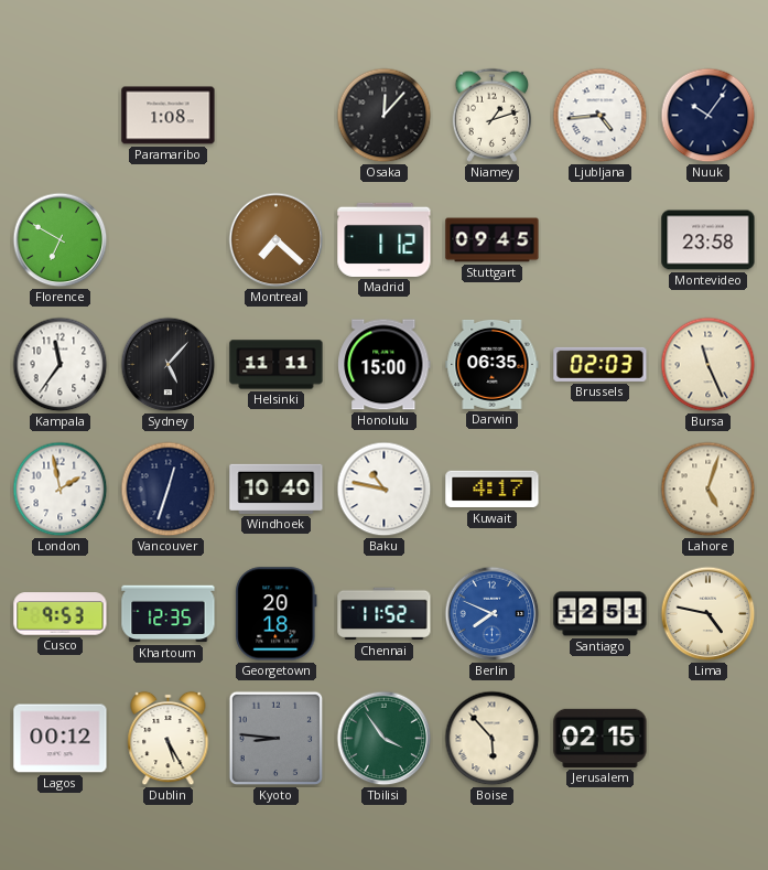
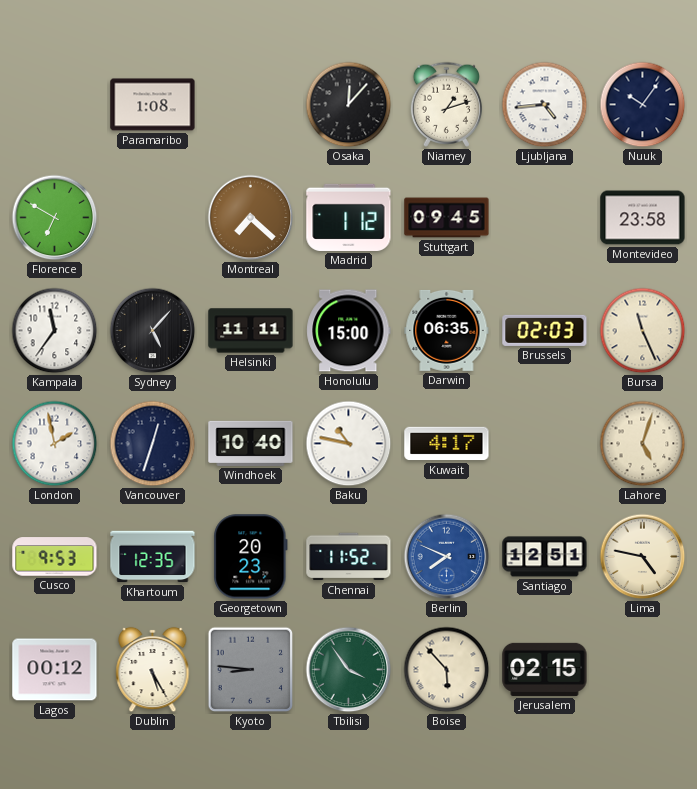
Georgetown: 20:18 -> 20:23 (251, 557)
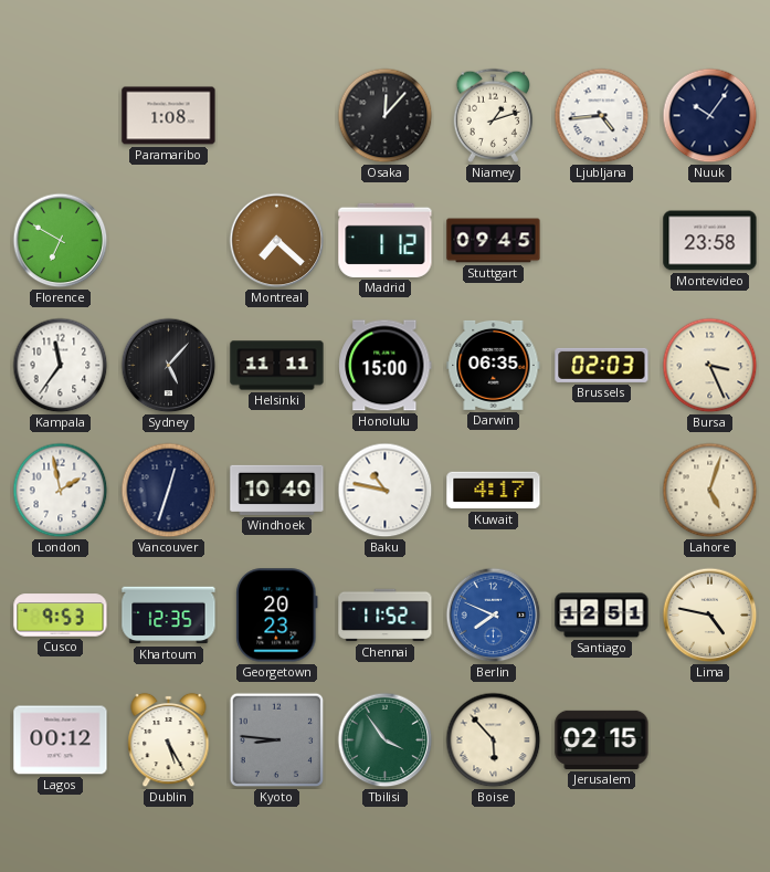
Bursa: 11:26 -> 3:26 (710, 366)
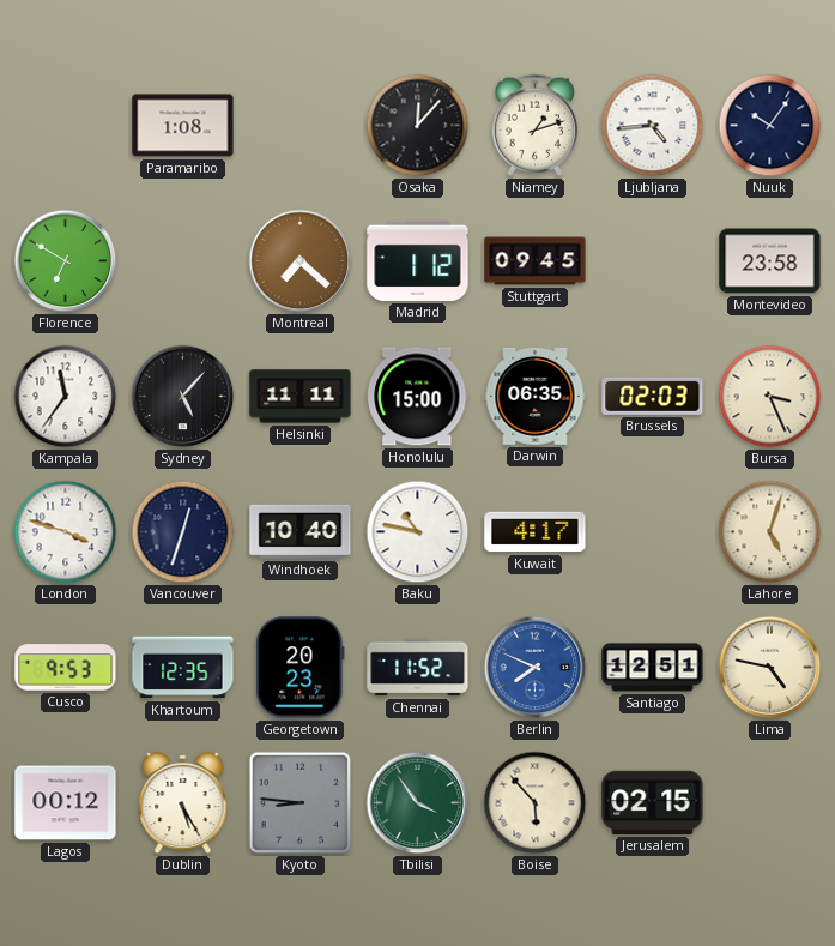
London: 1:58 -> 3:48 (66, 532)
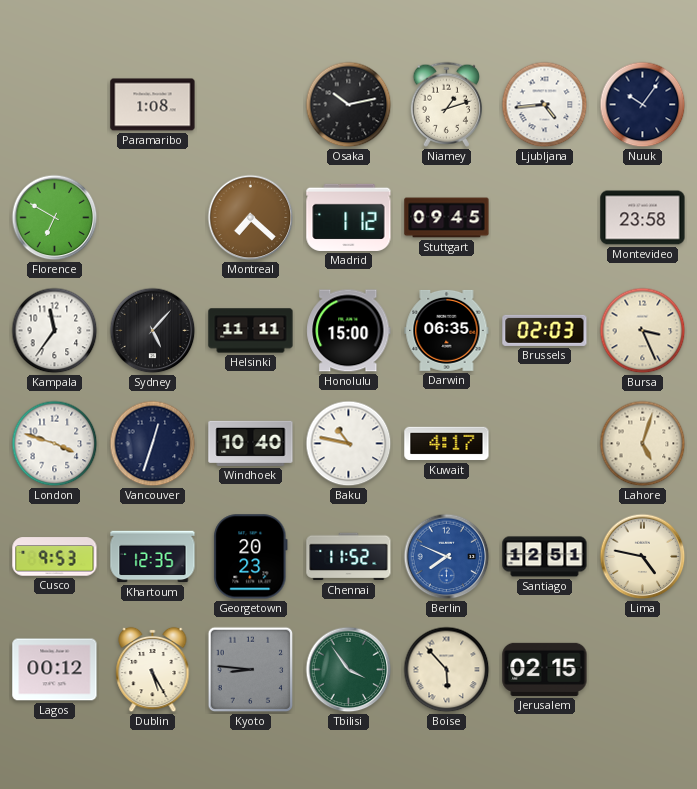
Osaka: 12:07 -> 10:13 (349, 105)
